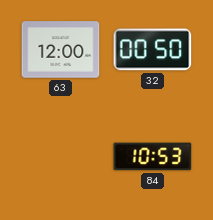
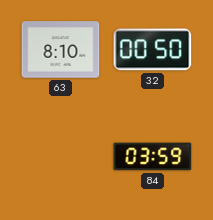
63: 12:00 -> 8:10 (61, 50)
84: 10:53 -> 03:59 (153, 157)
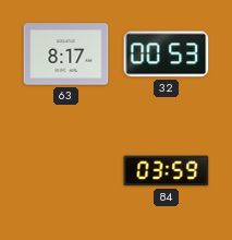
63: 8:10 -> 8:17 (66, 55)
32: 00:50 -> 00:53 (167, 55)
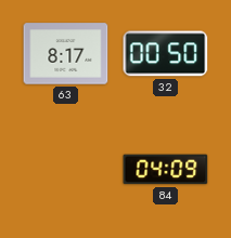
32: 00:53 -> 00:50 (166, 54)
84: 03:59 -> 04:09 (166, 170)
